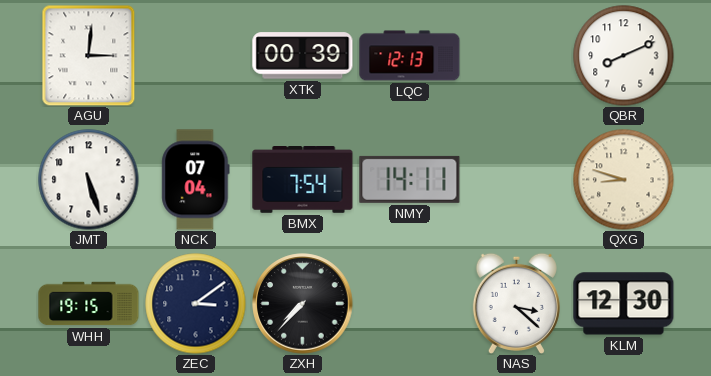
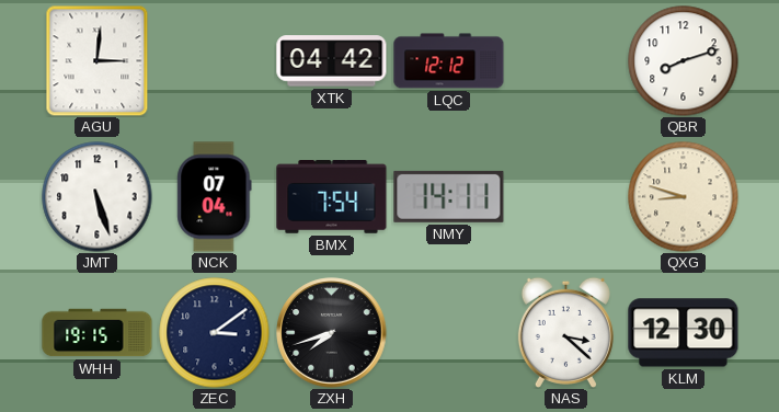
XTK: 00:39 -> 04:42 (332, 61)
LQC: 12:13 -> 12:12 (449, 61)
QBR: 8:11 -> 8:12 (684, 61)
ZXH: 7:37 -> 7:42 (332, 333)
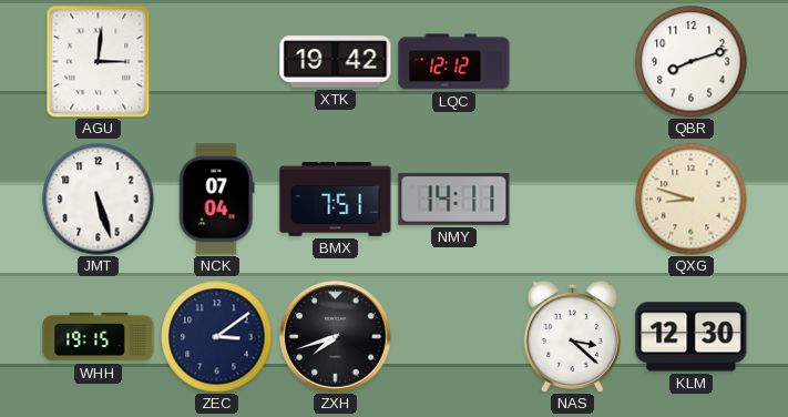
XTK: 04:42 -> 19:42 (336, 62)
BMX: 7:54 -> 7:51 (336, 200)
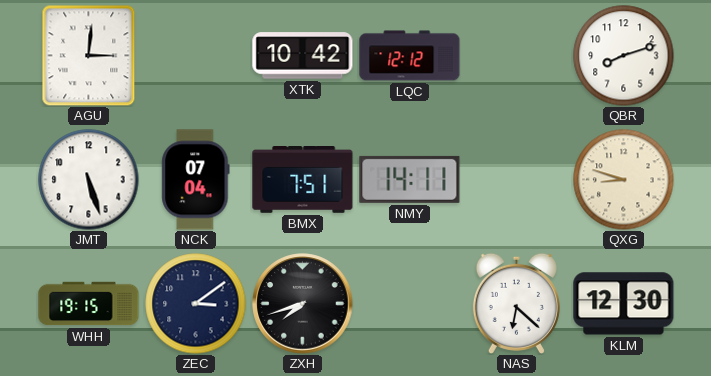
XTK: 19:42 -> 10:42 (303, 56)
NAS: 3:22 -> 6:22 (516, 303)
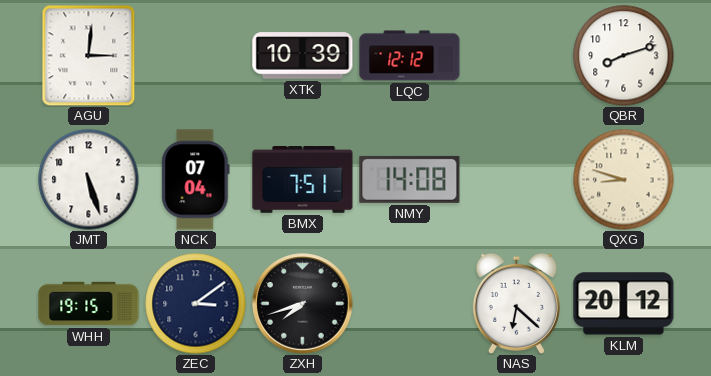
XTK: 10:42 -> 10:39 (303, 56)
NMY: 14:11 -> 14:08 (410, 179)
KLM: 12:30 -> 20:12 (624, 304)
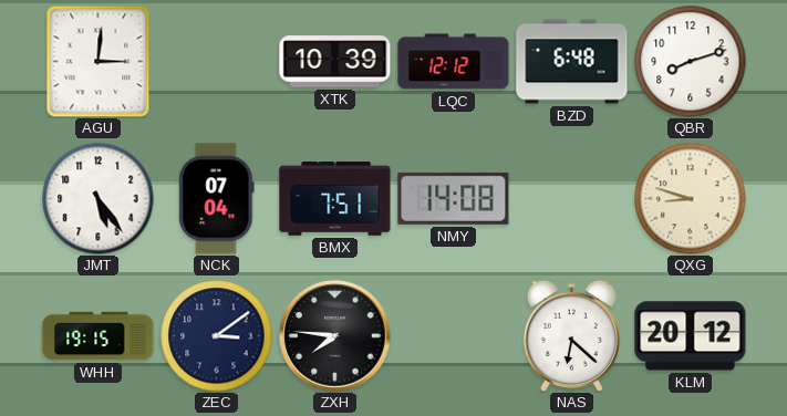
BZD: none -> 6:48 (572, 62)
JMT: 5:27 -> 5:24 (99, 199)
ZXH: 7:42 -> 7:46 (335, 336)
